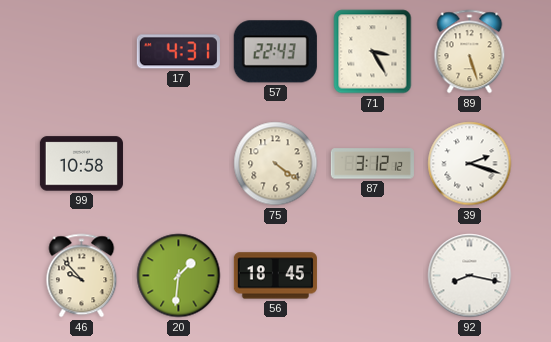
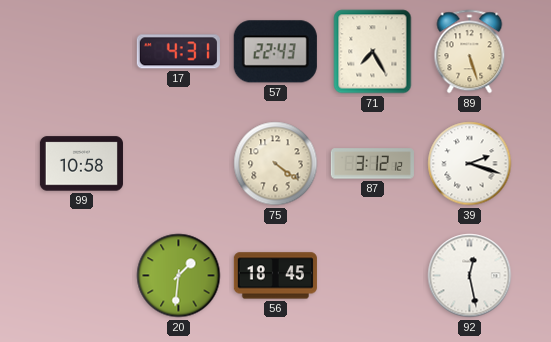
71: 3:25 -> 7:25 (373, 52)
46: 9:53 -> none (82, 276)
92: 8:17 -> 12:28 (470, 276)
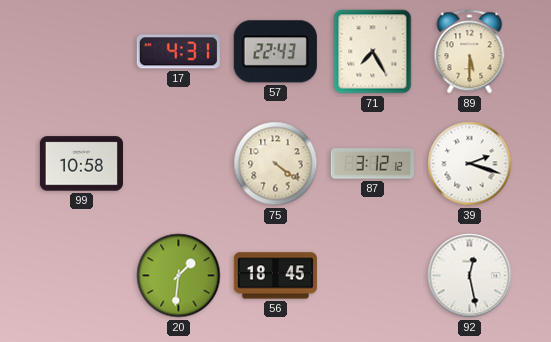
89: 5:27 -> 5:30 (470, 52)
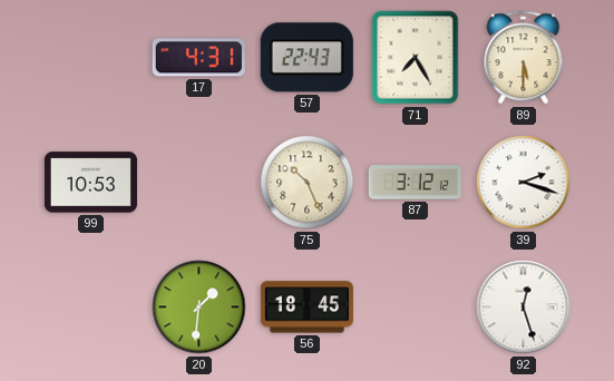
99: 10:58 -> 10:53 (90, 183)
75: 4:21 -> 10:26 (308, 183)
92: 12:28 -> 12:27 (524, 307)
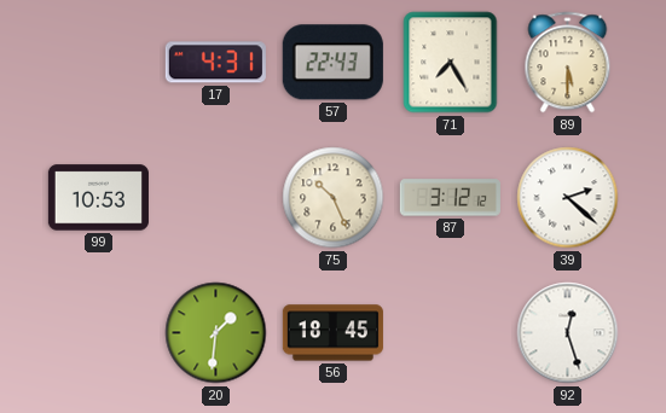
39: 2:18 -> 2:22 (568, 198)
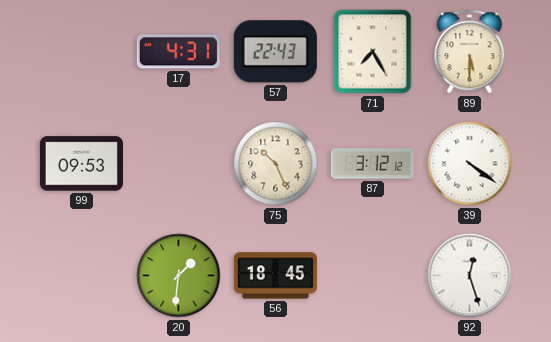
99: 10:53 -> 09:53 (81, 164)
39: 2:22 -> 4:21 (470, 164)
